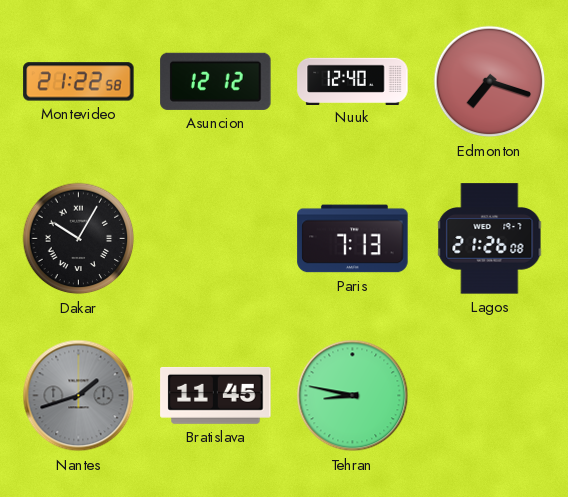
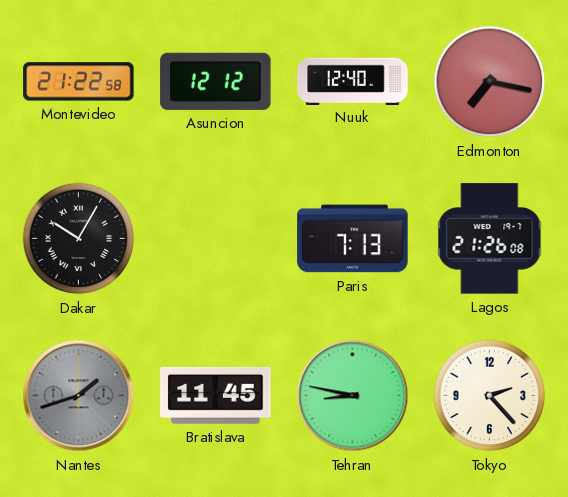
Edmonton: 7:18 -> 7:17 (490, 82)
Tokyo: none -> 2:23 (490, 396)
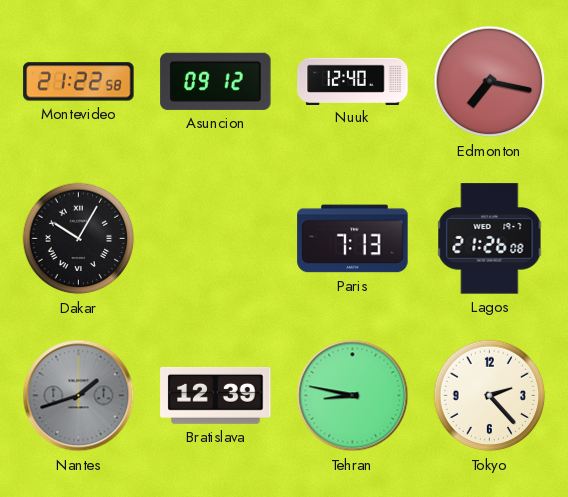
Asuncion: 12:12 -> 09:12 (216, 81)
Bratislava: 11:45 -> 12:39 (216, 395)
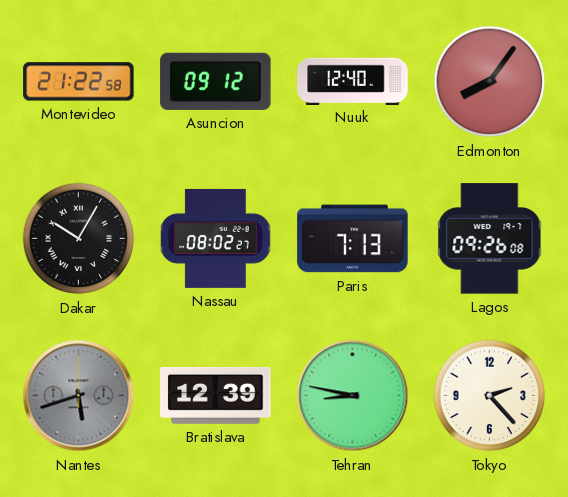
Edmonton: 7:17 -> 8:06 (490, 82)
Nassau: none -> 08:02 (216, 238)
Lagos: 21:26 -> 09:26 (490, 239)
Nantes: 1:42 -> 5:42 (79, 396)
